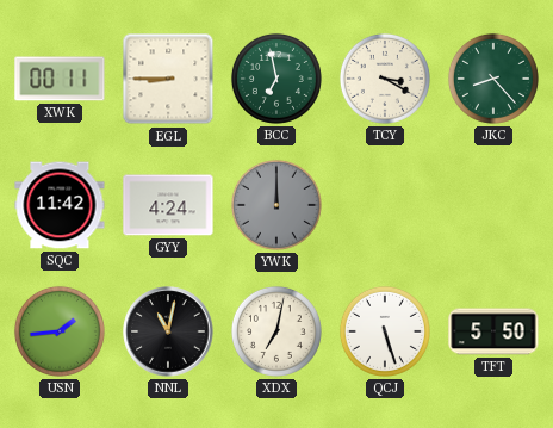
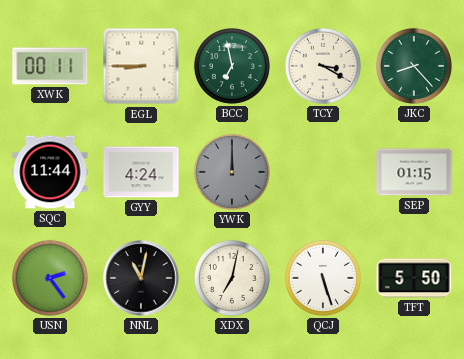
SQC: 11:42 -> 11:44 (50, 172)
SEP: none -> 01:15 (414, 172)
USN: 1:44 -> 2:24 (50, 278)
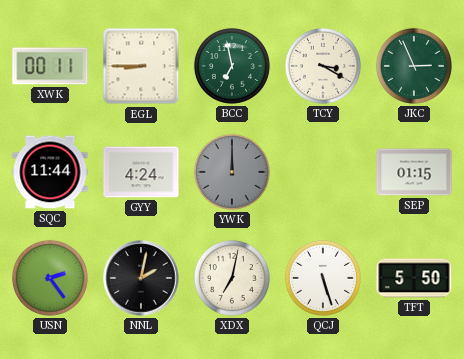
JKC: 8:23 -> 2:56 (414, 66)
NNL: 11:02 -> 2:02 (141, 278)
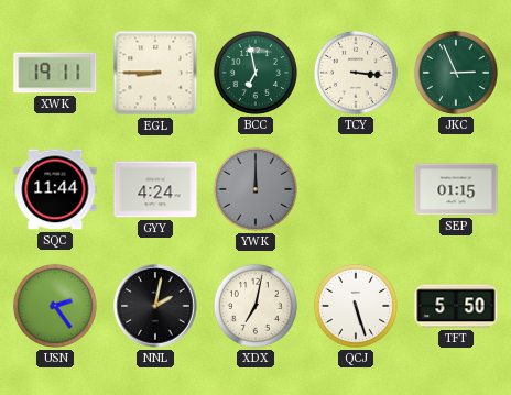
XWK: 00:11 -> 19:11 (55, 73)
TCY: 3:20 -> 3:16 (356, 73)
